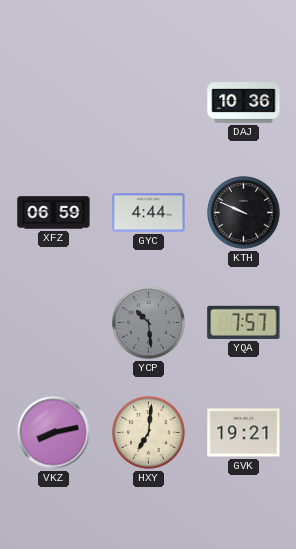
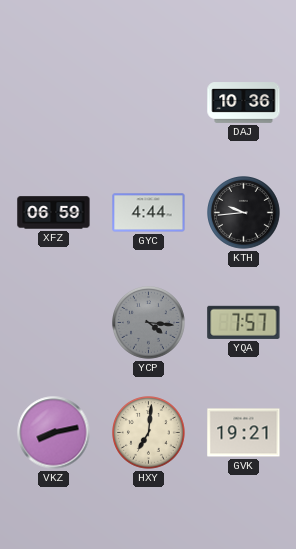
KTH: 9:49 -> 9:44 (244, 213)
YCP: 10:29 -> 4:16 (149, 323)
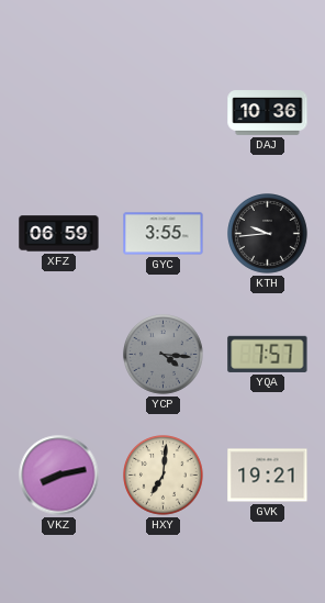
GYC: 4:44 -> 3:55 (164, 234)
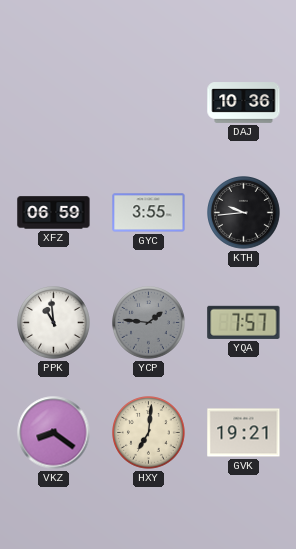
PPK: none -> 10:59 (54, 323)
YCP: 4:16 -> 1:46 (149, 323)
VKZ: 8:13 -> 8:21 (54, 433)
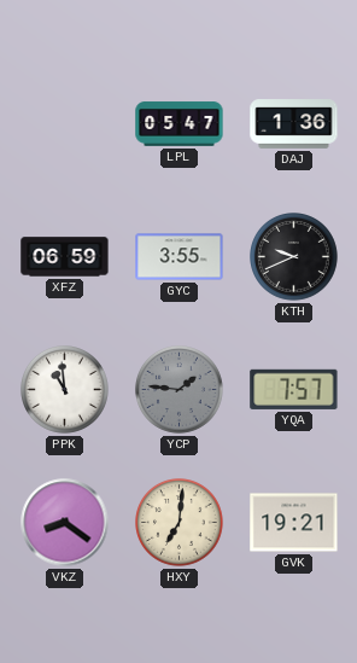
LPL: none -> 05:47 (180, 124)
DAJ: 10:36 -> 1:36 (294, 124)
KTH: 9:44 -> 9:41 (294, 257)
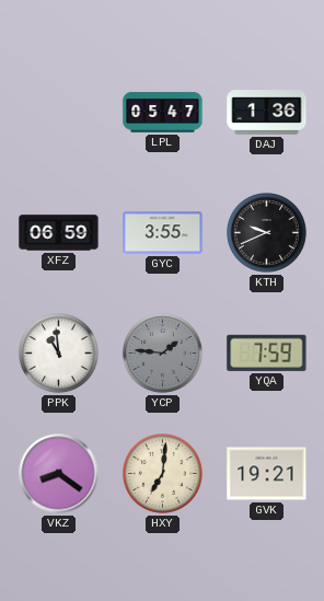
YQA: 7:57 -> 7:59 (267, 352)
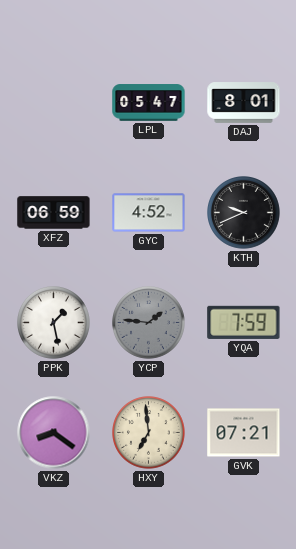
DAJ: 1:36 -> 8:01 (244, 103)
GYC: 3:55 -> 4:52 (149, 213)
PPK: 10:59 -> 1:28 (54, 323)
HXY: 7:01 -> 6:59 (149, 433)
GVK: 19:21 -> 07:21 (244, 433)
